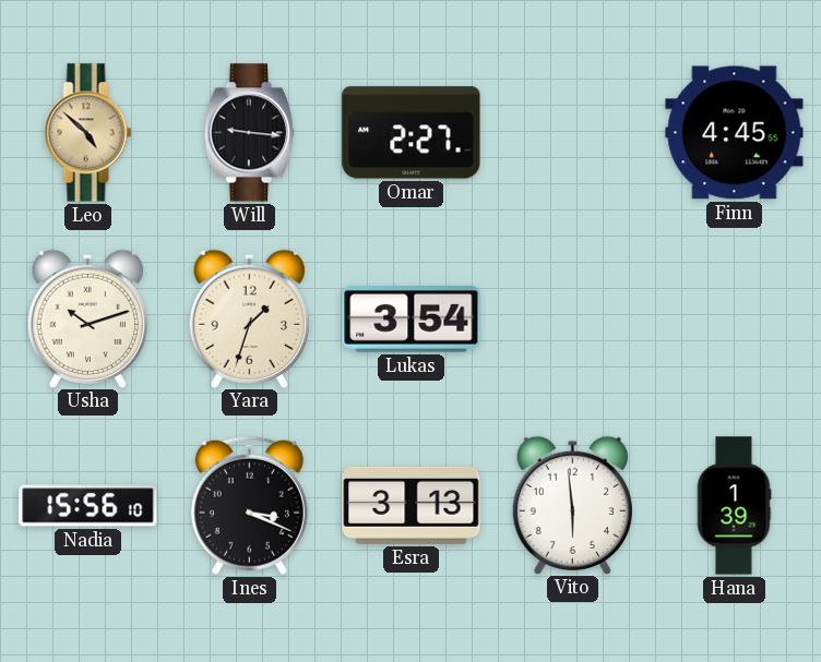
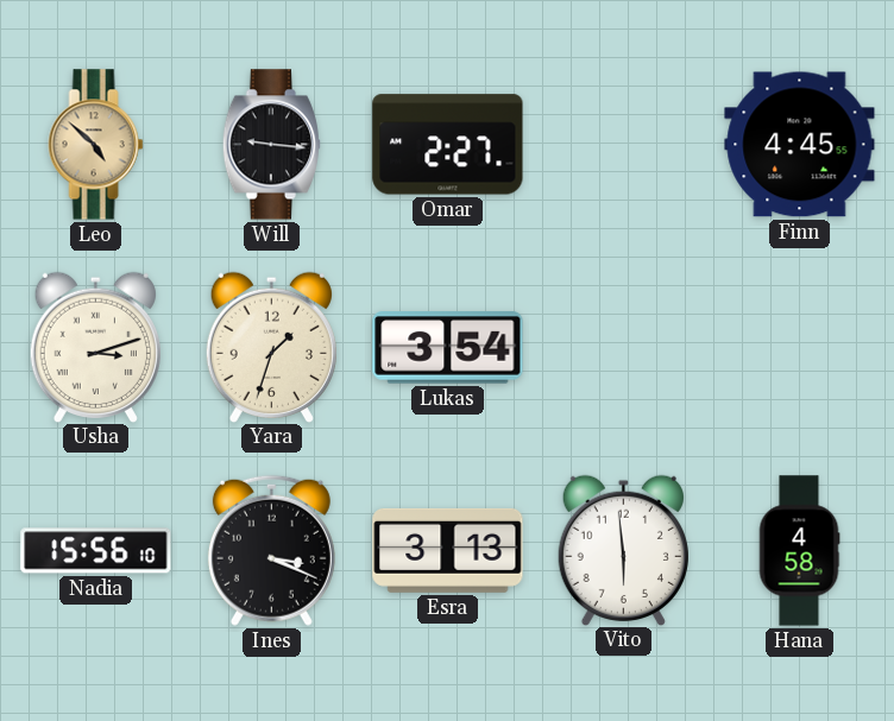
Usha: 10:12 -> 3:12 (95, 347)
Hana: 1:39 -> 4:58 (799, 551)
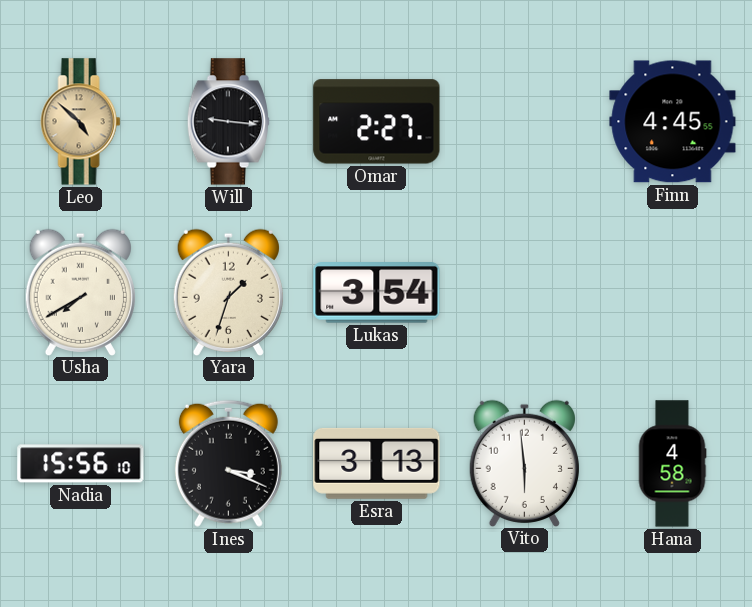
Usha: 3:12 -> 7:40 (80, 292)
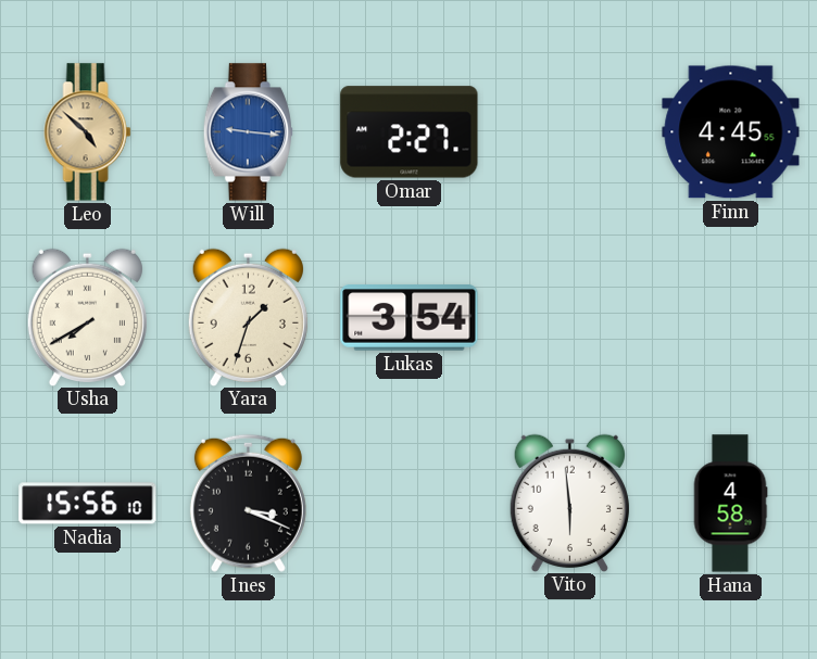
Will dial: black -> blue (248, 132)
Esra: 3:13 -> none (377, 463)
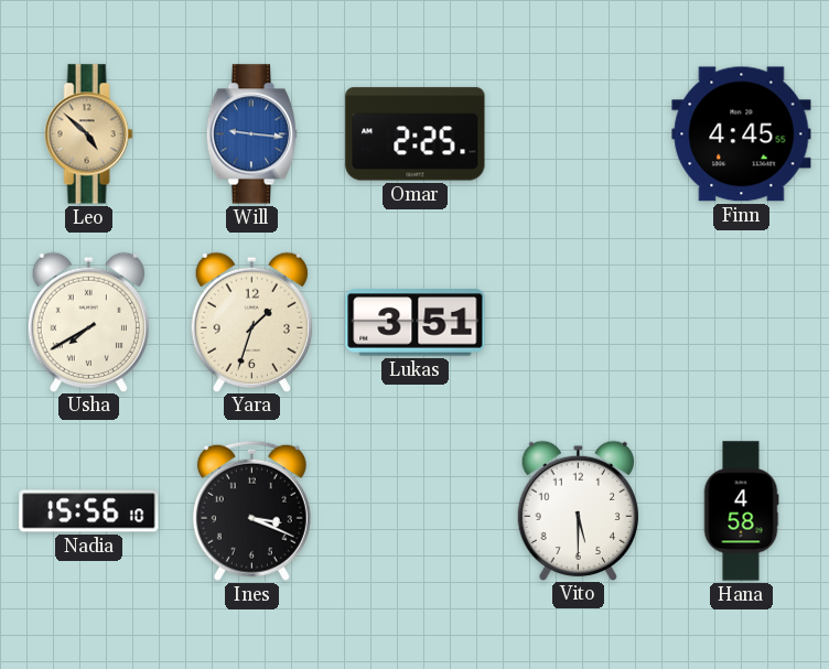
Omar: 2:27 -> 2:25 (416, 134)
Lukas: 3:54 -> 3:51 (416, 323)
Vito: 5:59 -> 5:30 (578, 510)
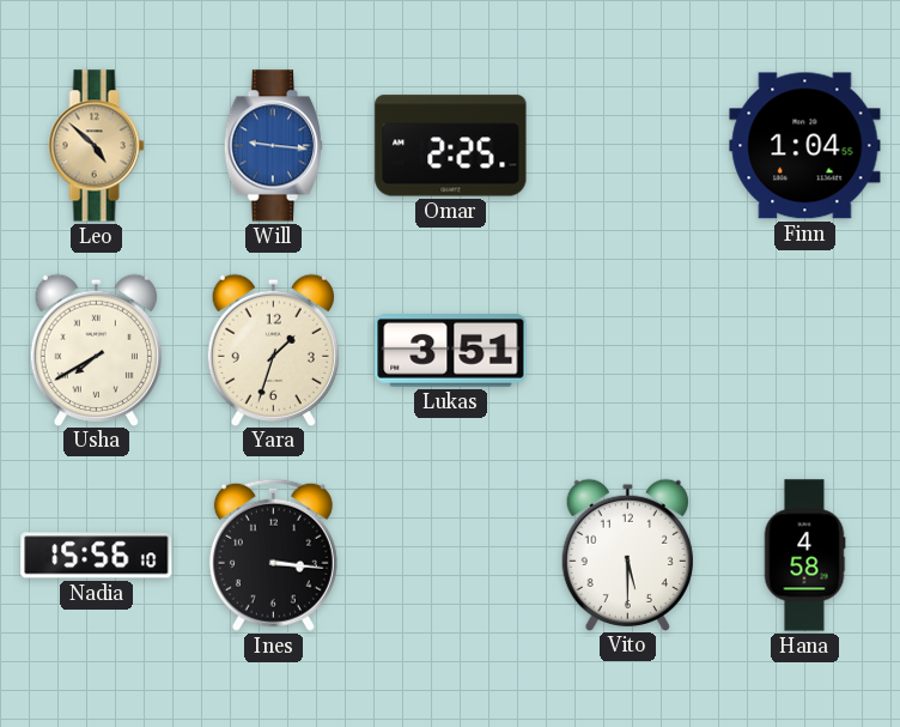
Finn: 4:45 -> 1:04 (805, 146)
Ines: 3:19 -> 3:16 (273, 555)
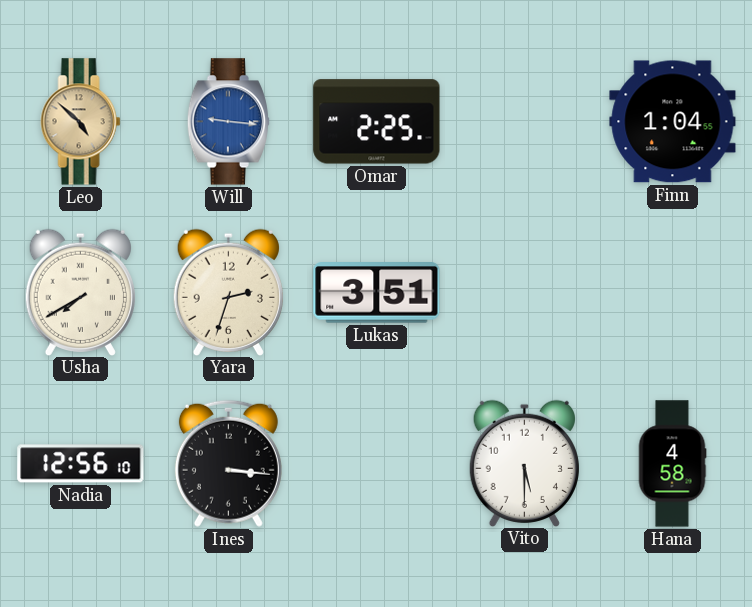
Yara: 1:33 -> 2:33 (228, 292)
Nadia: 15:56 -> 12:56 (81, 464)
